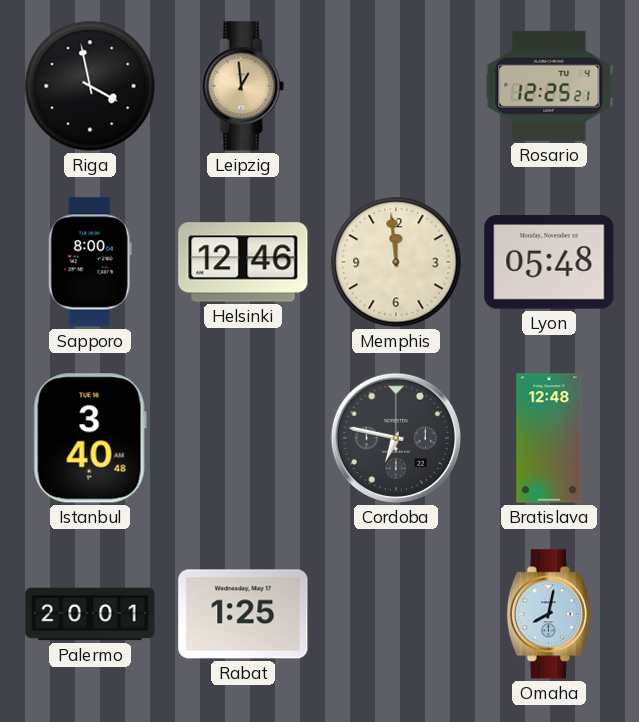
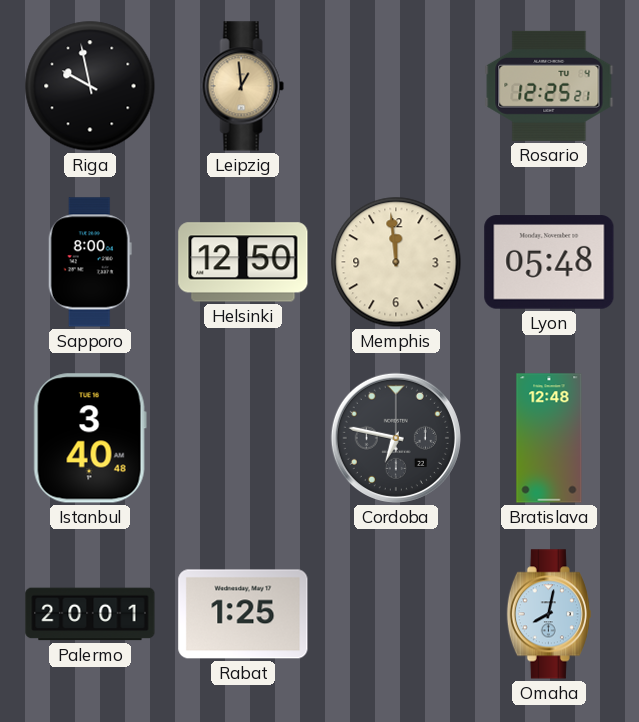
Riga: 3:58 -> 9:58 (90, 86)
Helsinki: 12:46 -> 12:50 (243, 262)
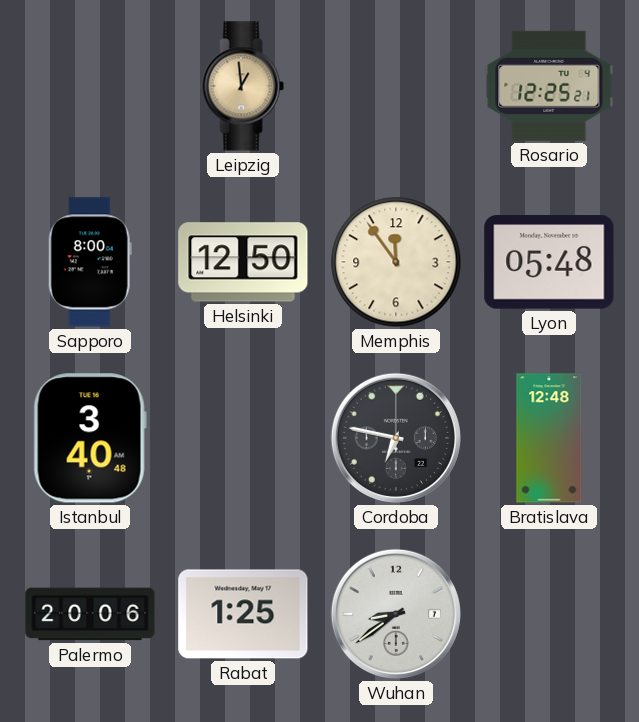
Riga: 9:58 -> none (90, 86)
Memphis: 11:59 -> 11:54 (396, 262)
Palermo: 20:01 -> 20:06 (90, 614)
Wuhan: none -> 8:39 (396, 614)
Omaha: 8:02 -> none (549, 614)
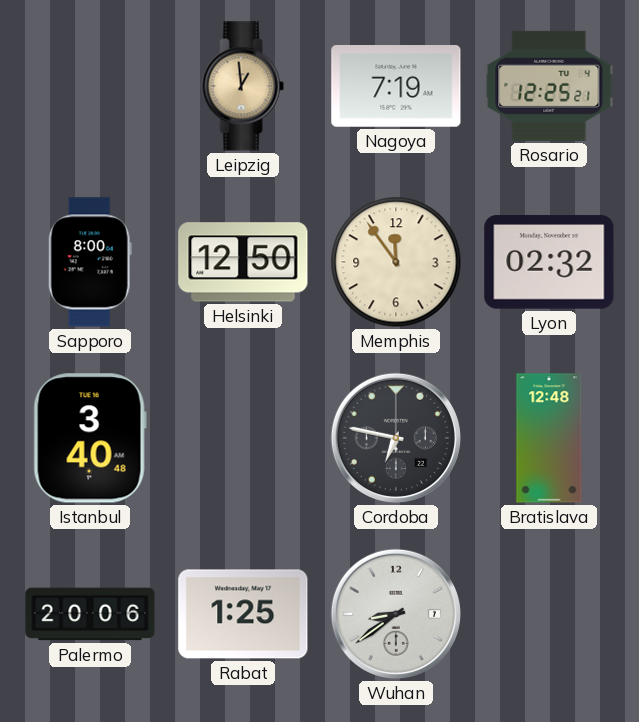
Nagoya: none -> 7:19 (396, 87)
Lyon: 05:48 -> 02:32 (549, 262)
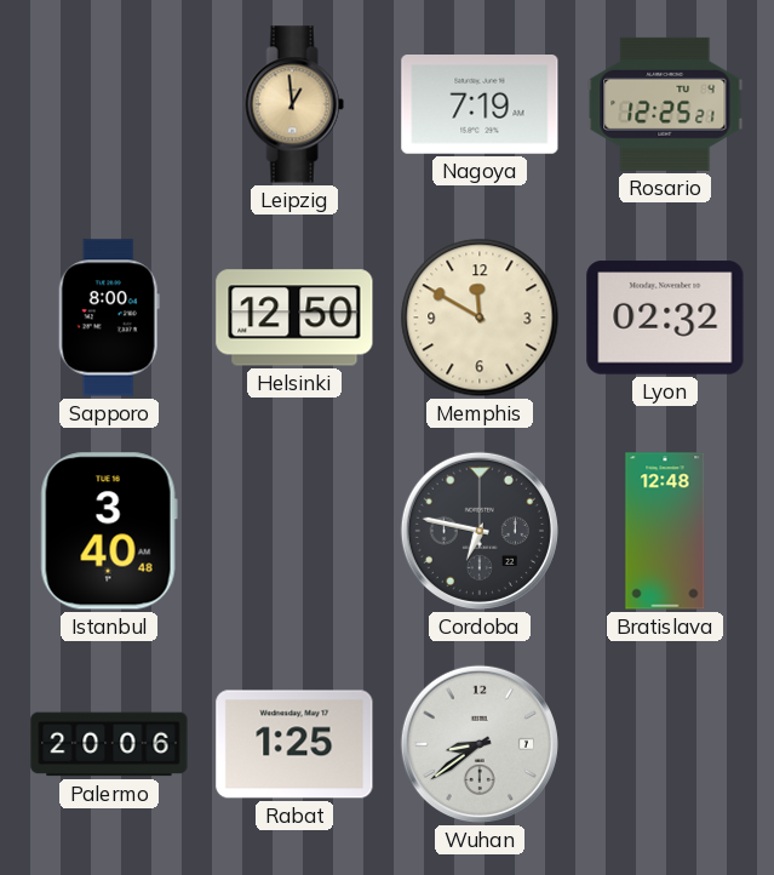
Memphis: 11:54 -> 11:50 (480, 318)
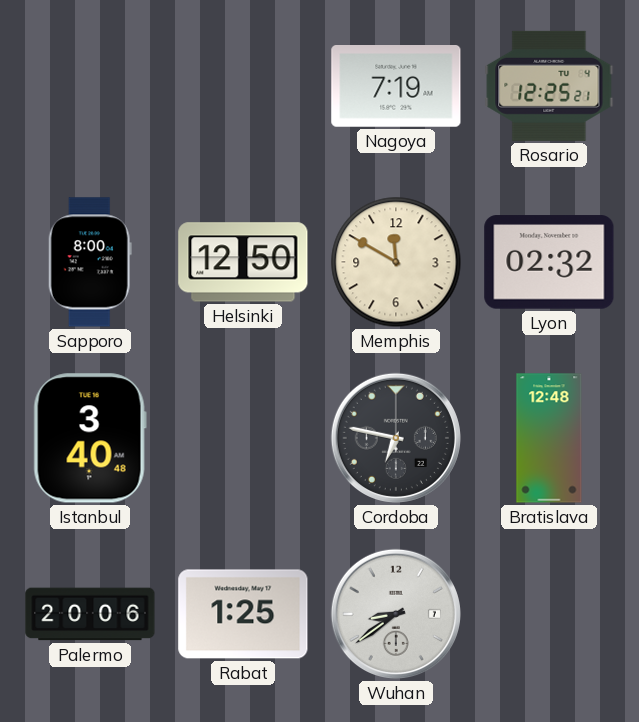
Leipzig: 12:59 -> none (294, 104)
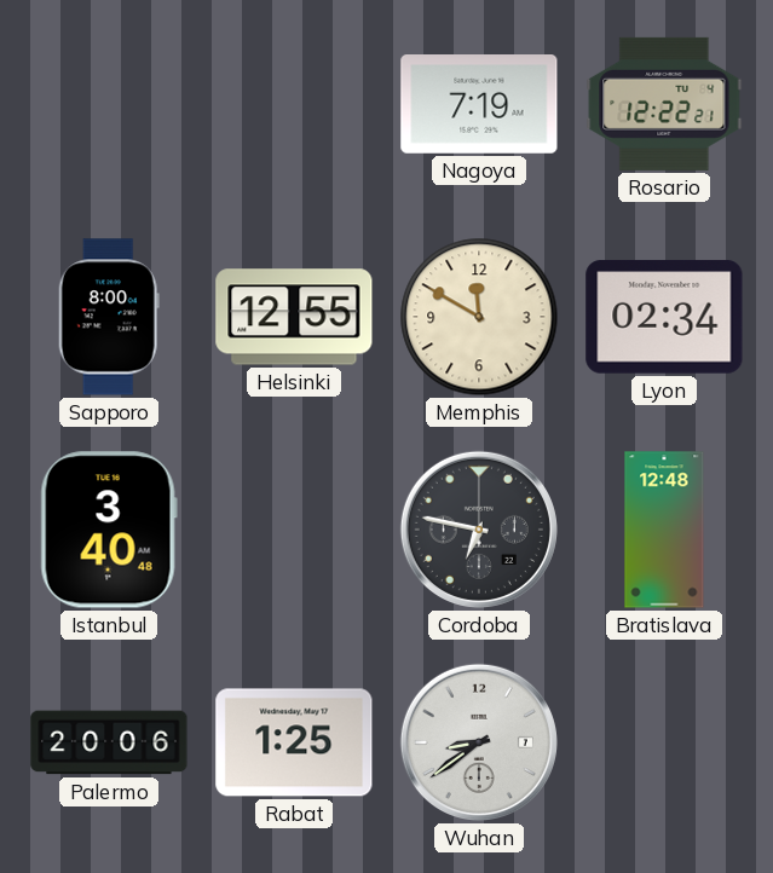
Rosario: 12:25 -> 12:22 (664, 104)
Helsinki: 12:50 -> 12:55 (294, 317)
Lyon: 02:32 -> 02:34 (664, 317)
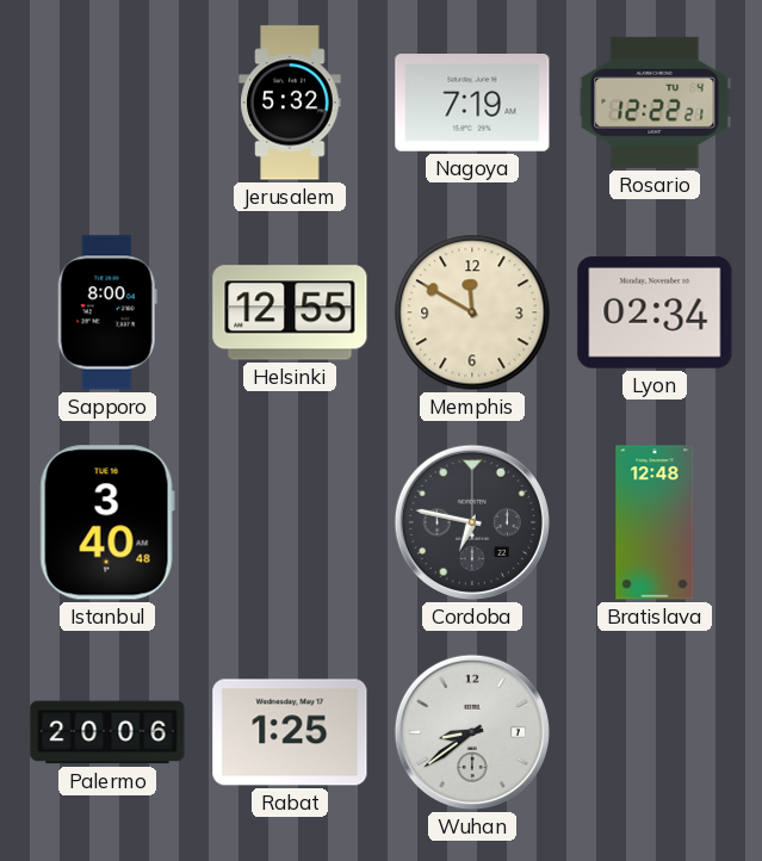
Jerusalem: none -> 5:32 (290, 103)
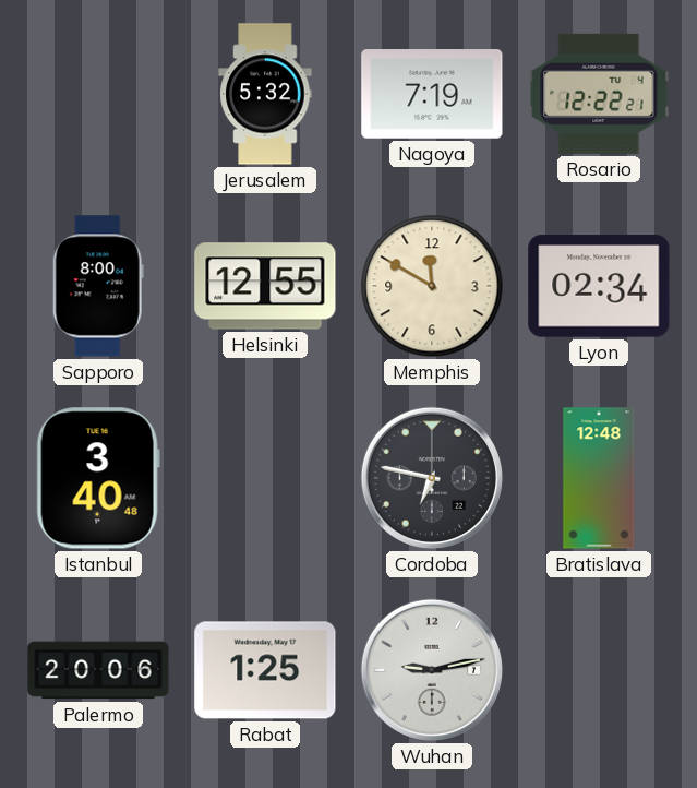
Wuhan: 8:39 -> 9:13 (432, 670)
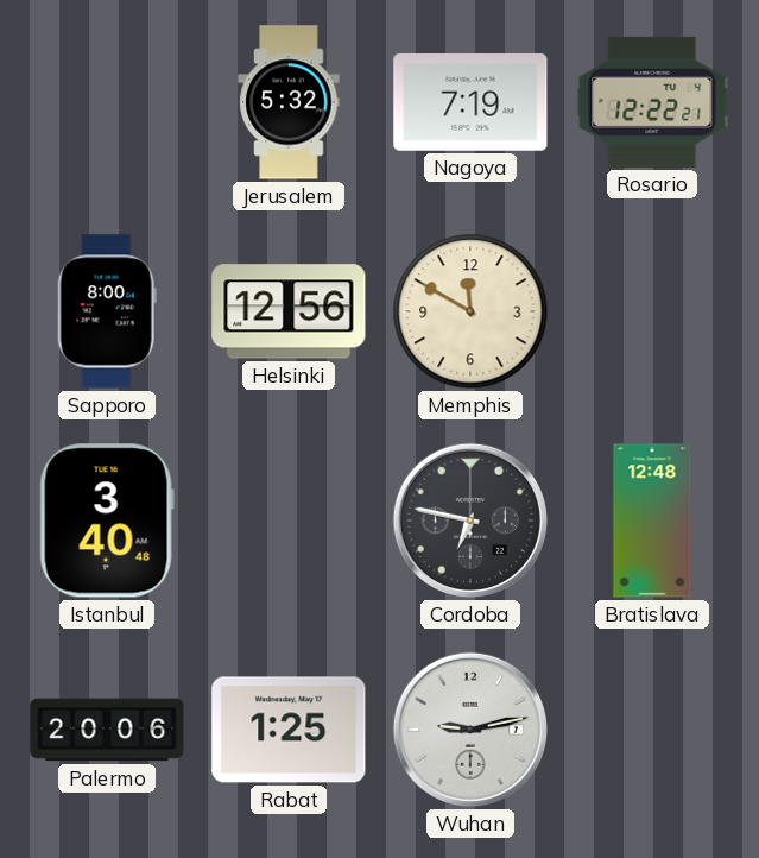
Helsinki: 12:55 -> 12:56 (289, 311)
Lyon: 02:34 -> none (599, 286)
